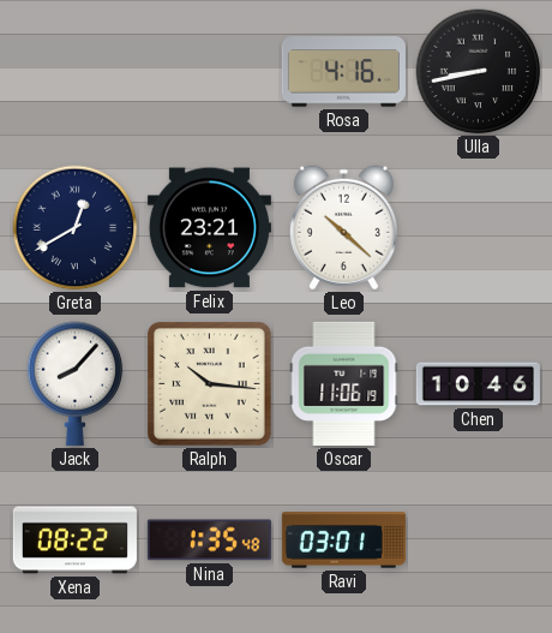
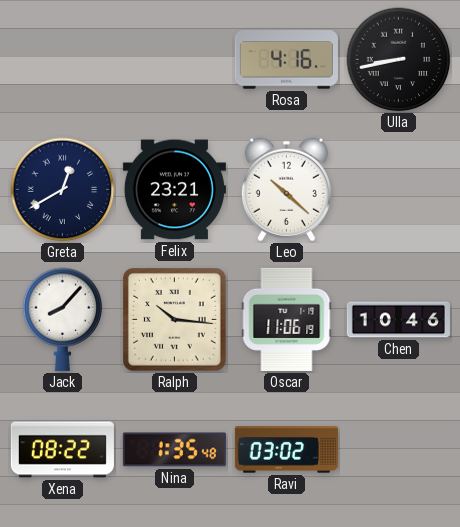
Ravi: 03:01 -> 03:02 (286, 450)
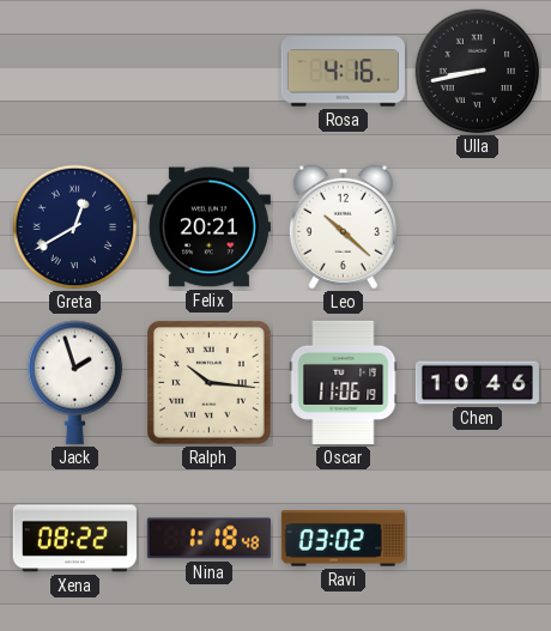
Felix: 23:21 -> 20:21 (208, 227)
Jack: 8:07 -> 1:57 (75, 382)
Nina: 1:35 -> 1:18 (208, 539)
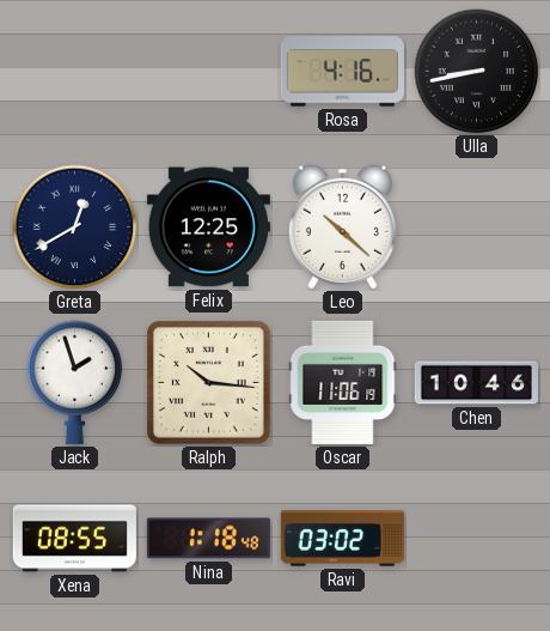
Felix: 20:21 -> 12:25 (208, 227)
Xena: 08:22 -> 08:55 (74, 539)
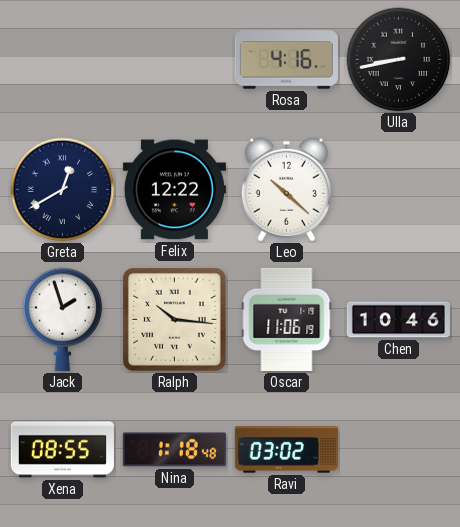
Felix: 12:25 -> 12:22 (174, 190)
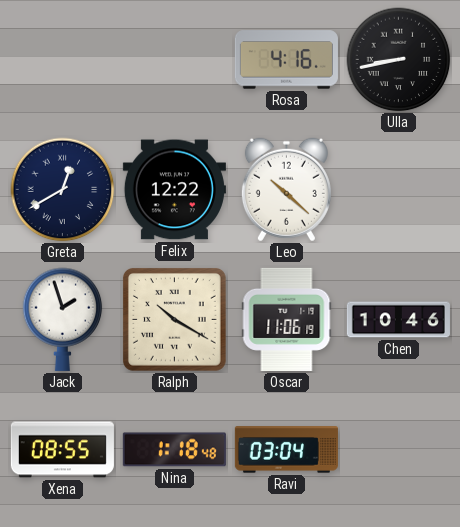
Ralph: 10:16 -> 10:20 (174, 319)
Ravi: 03:02 -> 03:04 (286, 450)
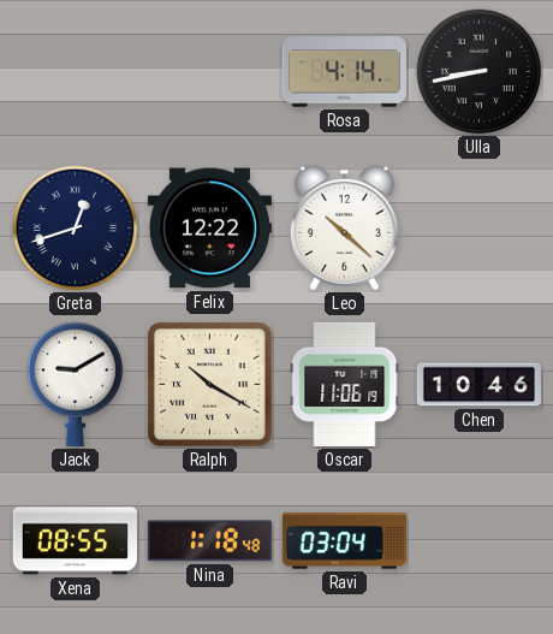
Rosa: 4:16 -> 4:14 (344, 72)
Greta: 12:40 -> 12:42 (76, 229)
Jack: 1:57 -> 9:10 (76, 384)
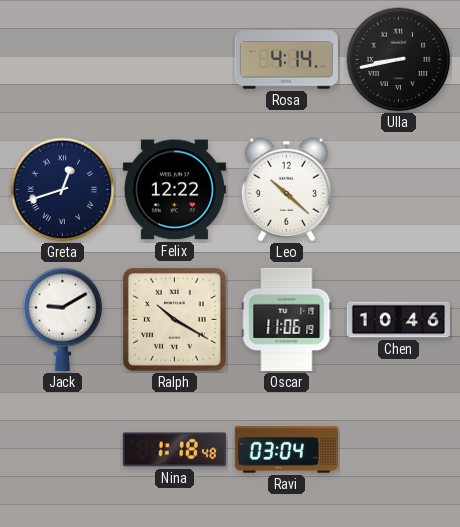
Xena: 08:55 -> none (75, 541)
